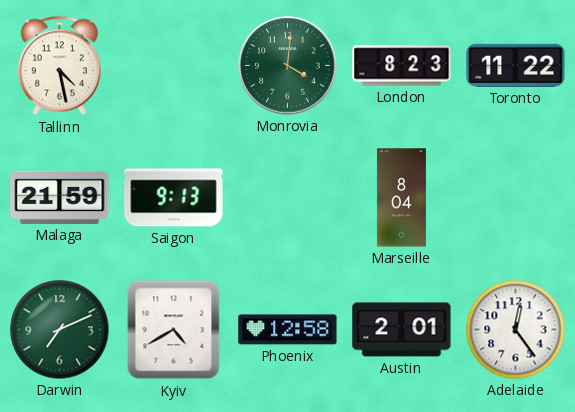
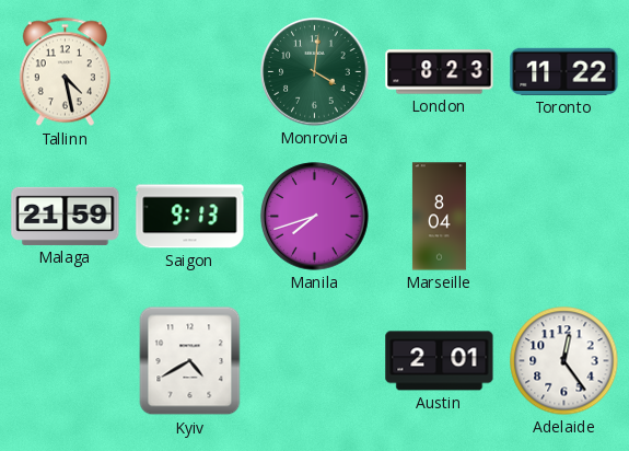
Manila: none -> 7:42 (315, 217)
Darwin: 7:11 -> none (60, 330)
Phoenix: 12:58 -> none (288, 330)
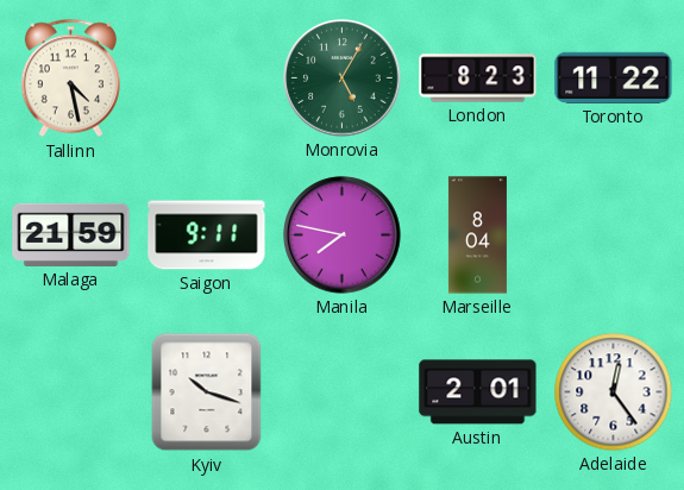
Monrovia: 4:01 -> 5:05 (343, 78)
Saigon: 9:13 -> 9:11 (207, 235)
Manila: 7:42 -> 7:47 (343, 235)
Kyiv: 4:40 -> 10:18 (207, 392)
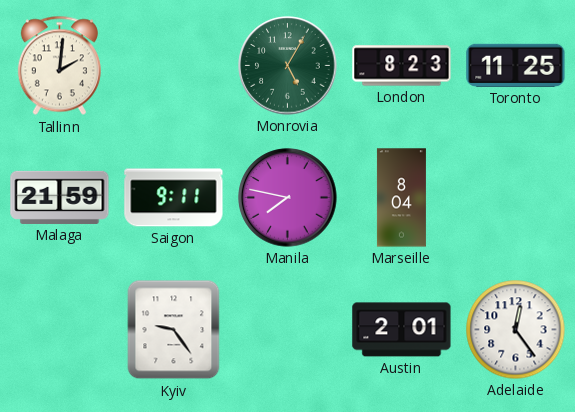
Tallinn: 4:28 -> 2:01 (59, 66)
Toronto: 11:22 -> 11:25 (516, 65)
Kyiv: 10:18 -> 9:24 (174, 330)
